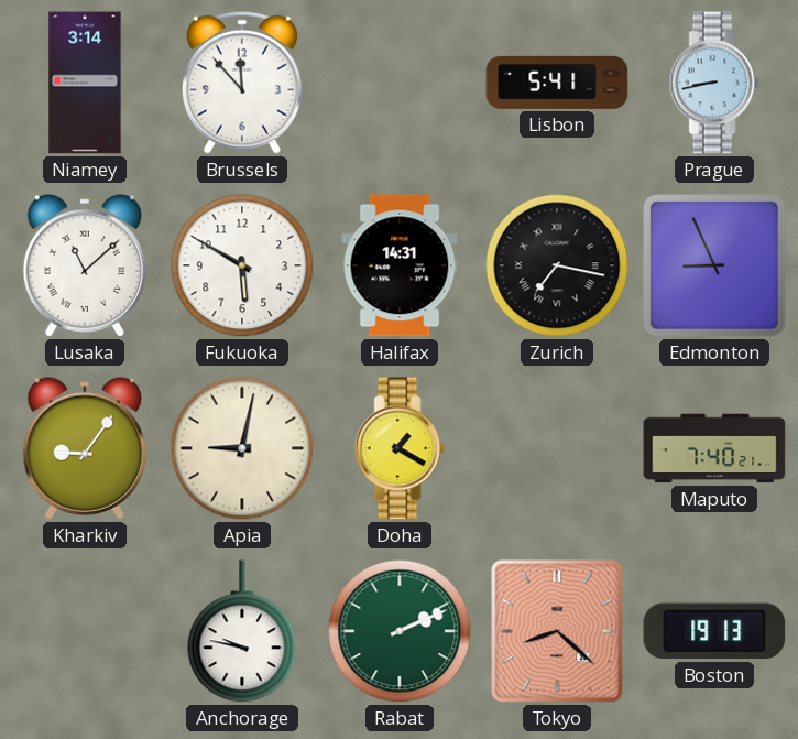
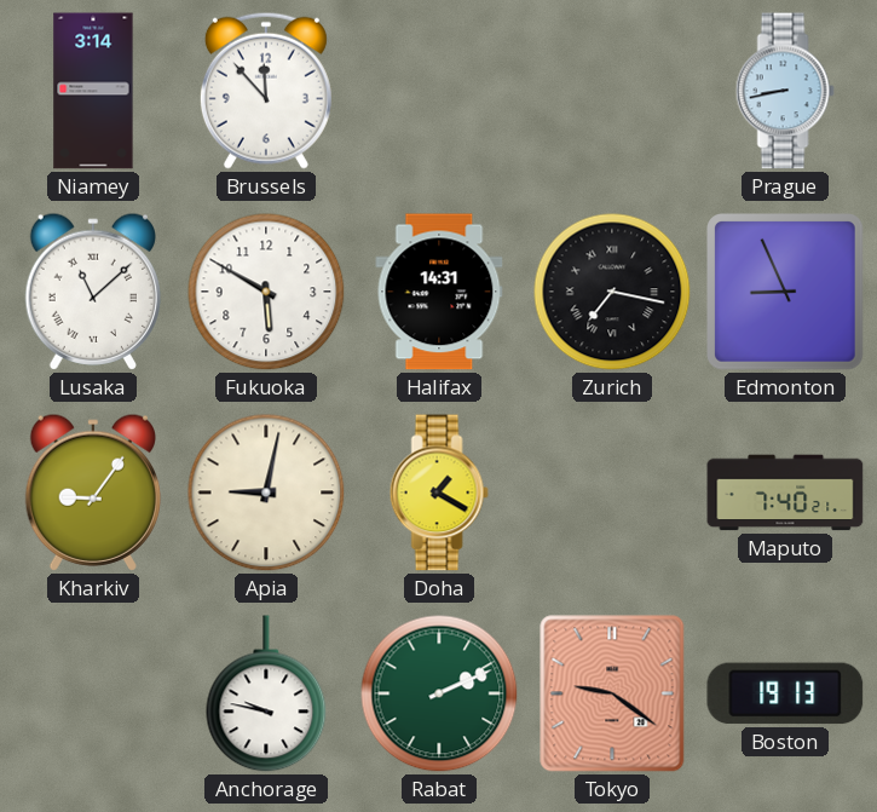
Lisbon: 5:41 -> none (557, 83)
Tokyo: 8:22 -> 9:21 (612, 693)
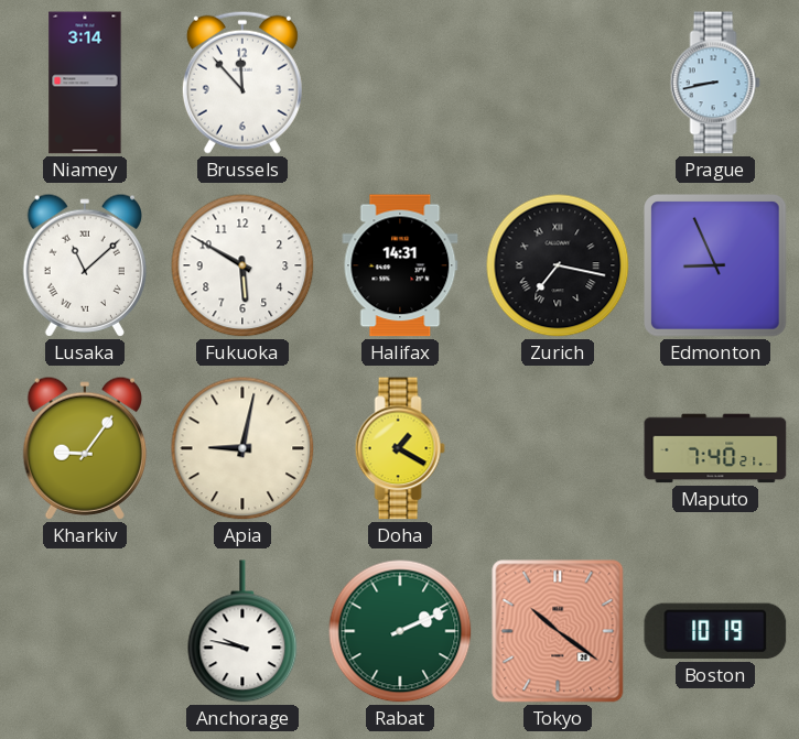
Tokyo: 9:21 -> 10:21 (558, 631)
Boston: 19:13 -> 10:19 (715, 631)
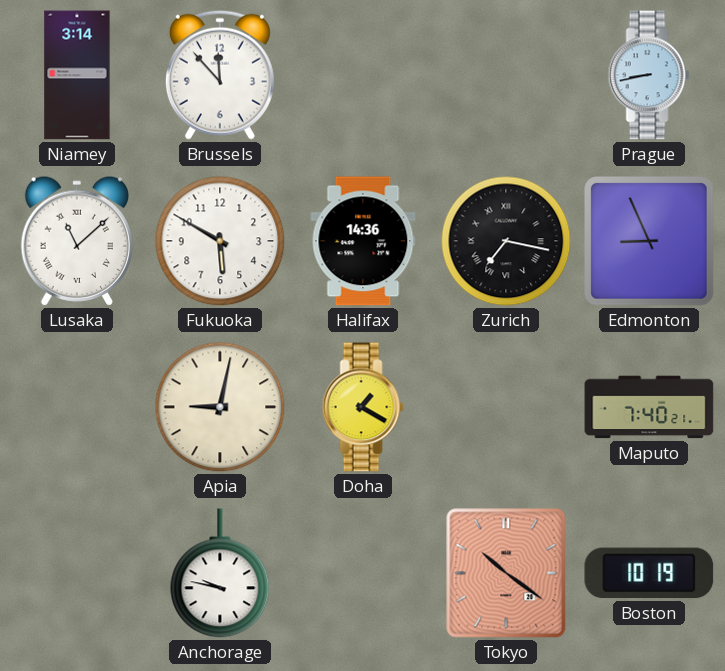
Halifax: 14:31 -> 14:36 (363, 241)
Kharkiv: 9:06 -> none (84, 448)
Rabat: 2:11 -> none (400, 631)
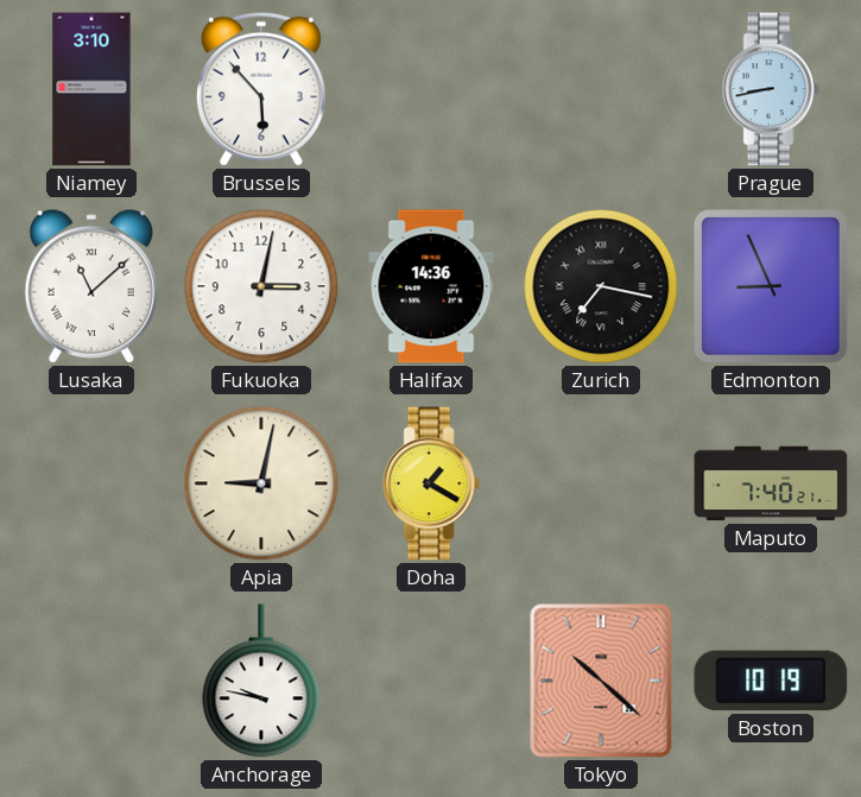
Niamey: 3:14 -> 3:10 (91, 89)
Brussels: 11:53 -> 5:53 (261, 89)
Fukuoka: 5:50 -> 3:02 (261, 286)
Tokyo: 10:21 -> 10:22 (601, 681)
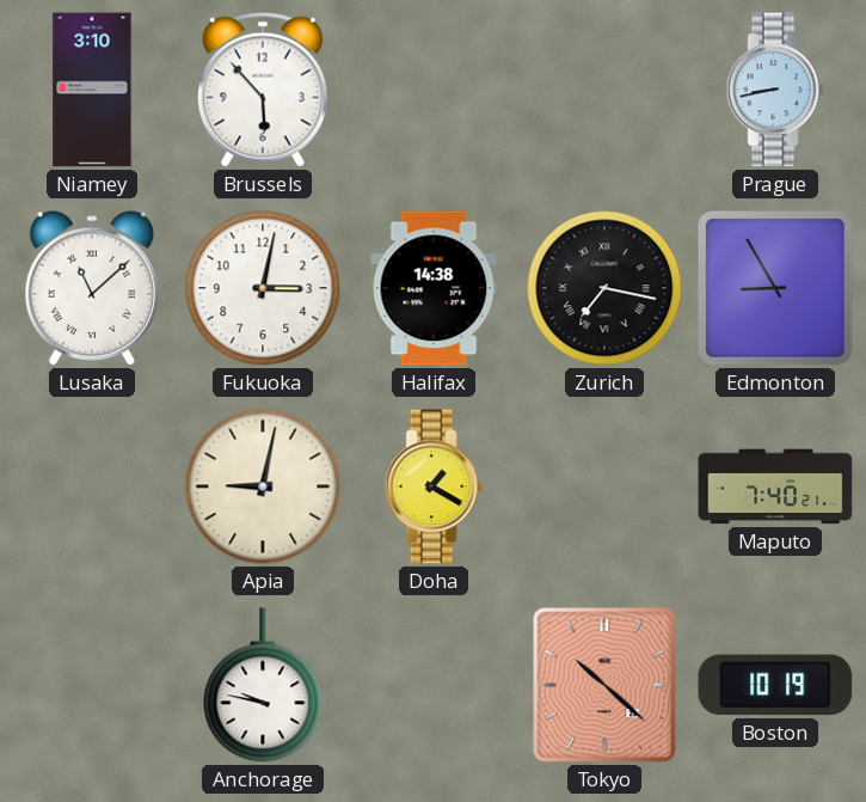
Halifax: 14:36 -> 14:38 (434, 288)
Edmonton: 8:56 -> 8:55 (776, 289)
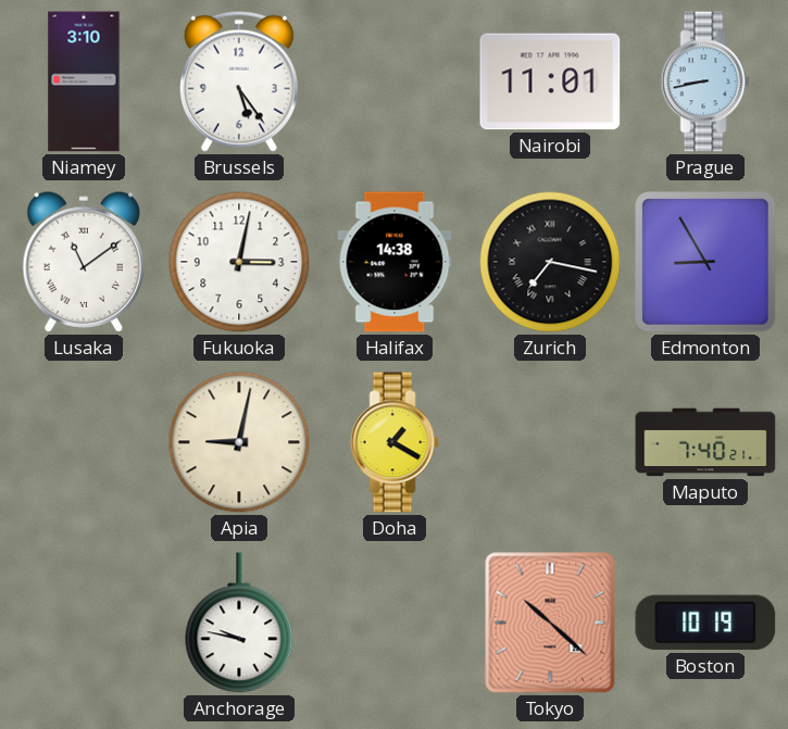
Brussels: 5:53 -> 5:24 (239, 81)
Nairobi: none -> 11:01 (550, 81)
Lusaka: 11:08 -> 11:09 (83, 262)
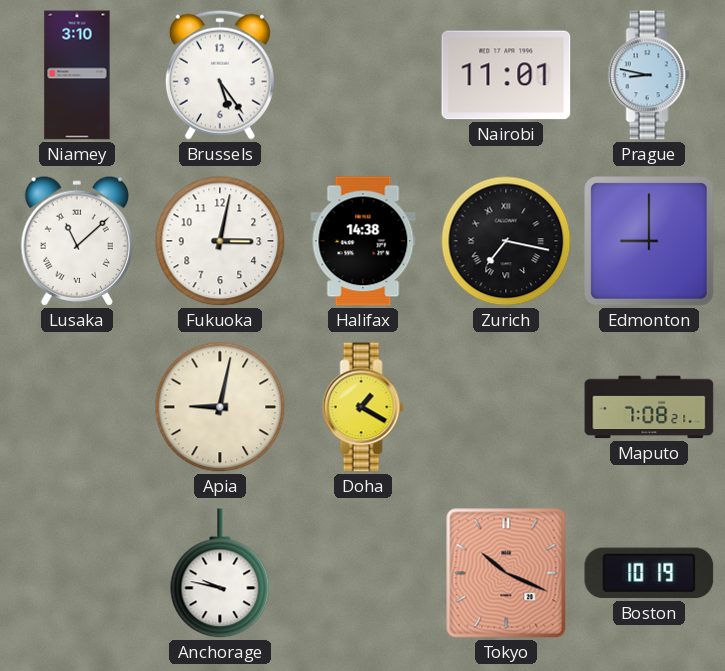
Prague: 8:43 -> 8:47 (649, 75)
Lusaka: 11:09 -> 11:08 (76, 241)
Edmonton: 8:55 -> 9:00 (650, 242)
Maputo: 7:40 -> 7:08 (649, 407)
Tokyo: 10:22 -> 10:19 (506, 573)
